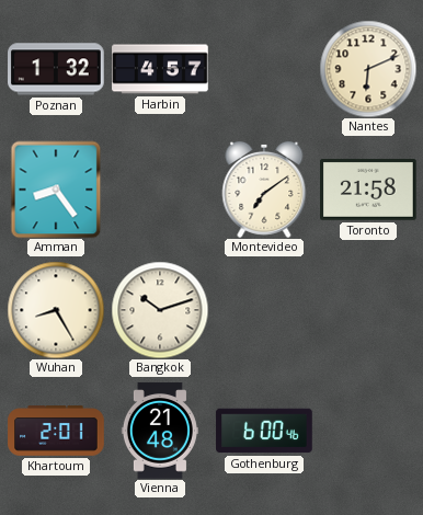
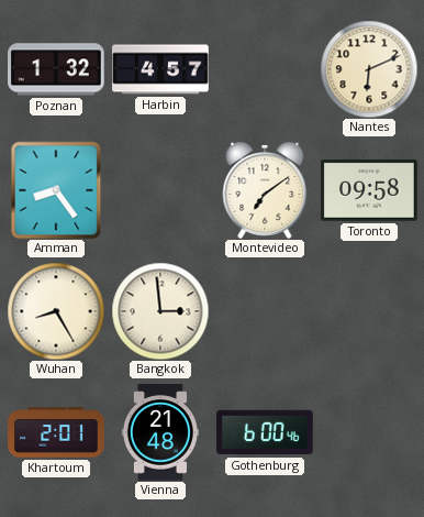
Toronto: 21:58 -> 09:58 (370, 190)
Bangkok: 10:12 -> 2:59 (160, 311)
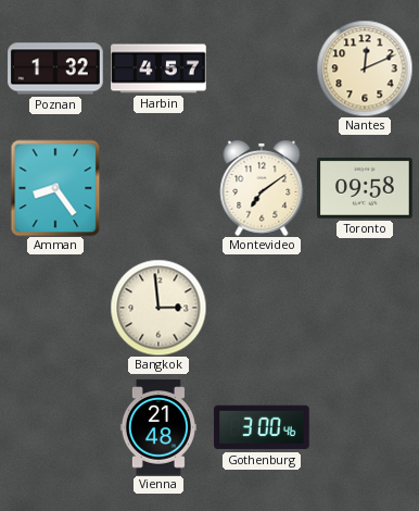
Nantes: 6:11 -> 12:11 (365, 68)
Wuhan: 8:25 -> none (56, 311)
Khartoum: 2:01 -> none (56, 432)
Gothenburg: 6:00 -> 3:00 (262, 427)
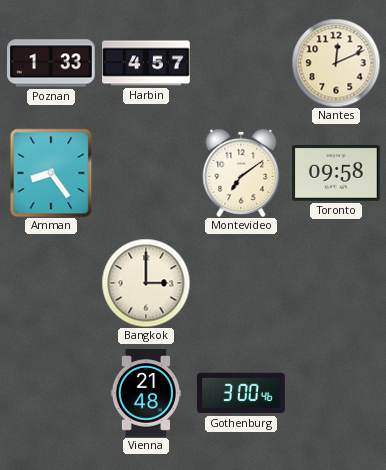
Poznan: 1:32 -> 1:33 (52, 63)
Bangkok: 2:59 -> 3:00 (146, 283)
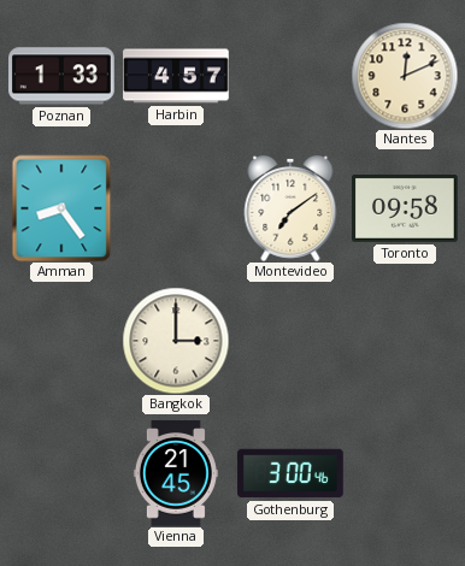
Vienna: 21:48 -> 21:45 (176, 473)
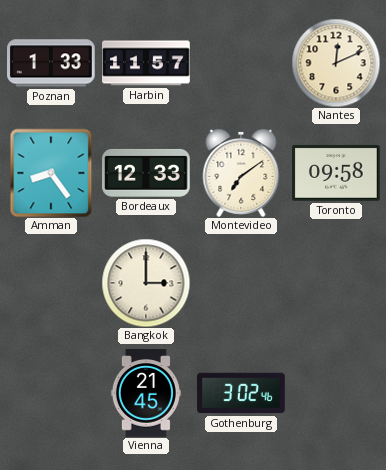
Harbin: 4:57 -> 11:57 (146, 63)
Bordeaux: none -> 12:33 (146, 173)
Gothenburg: 3:00 -> 3:02 (241, 393)
